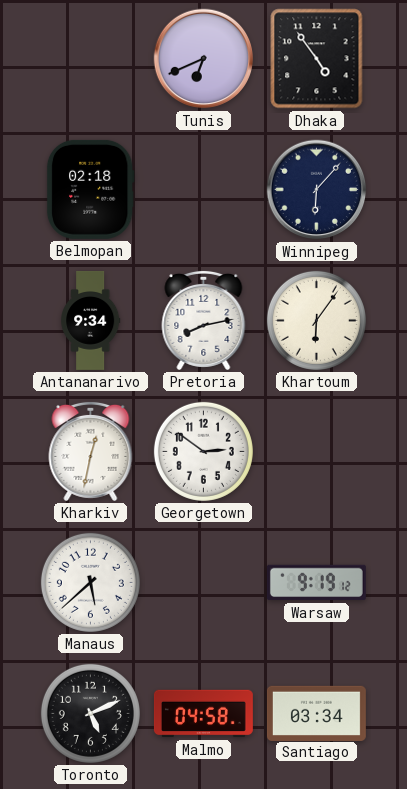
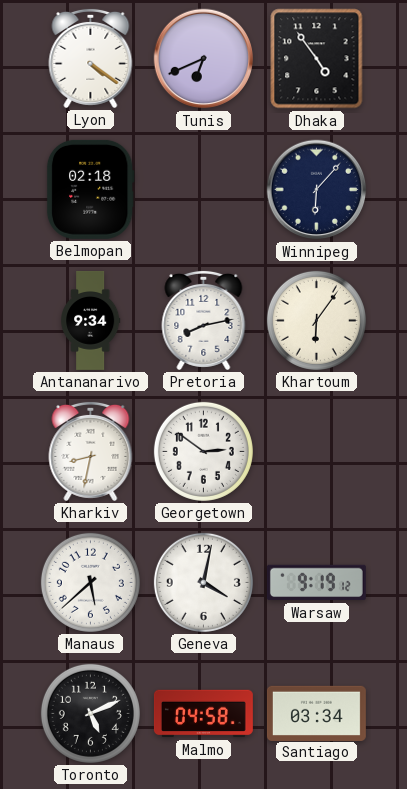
Lyon: none -> 4:21 (91, 58)
Kharkiv: 12:32 -> 8:32 (91, 451)
Geneva: none -> 4:02 (203, 582)
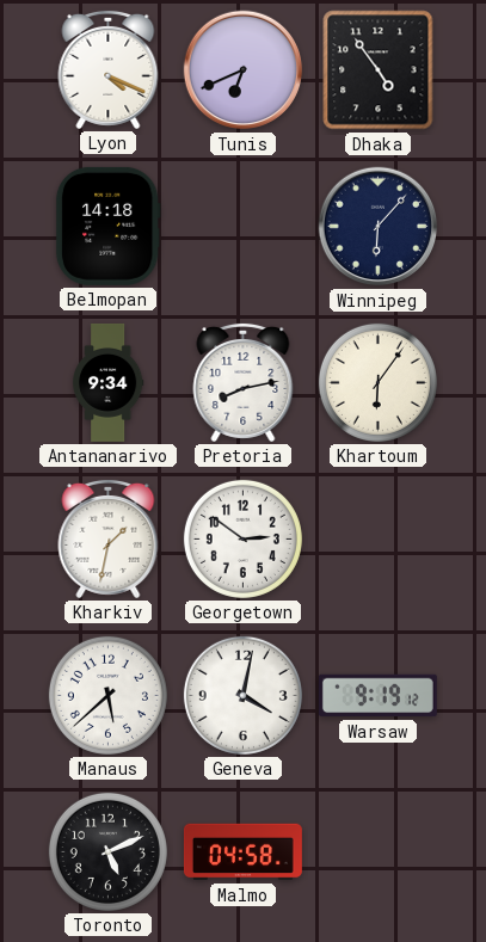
Lyon: 4:21 -> 4:19 (109, 69)
Belmopan: 02:18 -> 14:18 (107, 226)
Kharkiv: 8:32 -> 1:32 (109, 538)
Santiago: 03:34 -> none (316, 713)
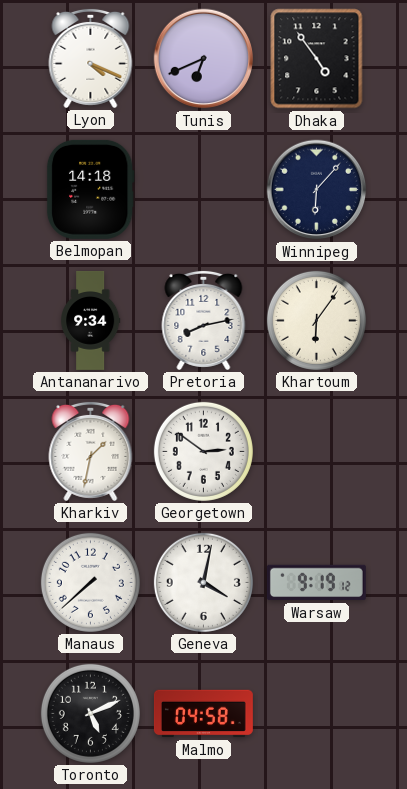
Manaus: 5:38 -> 7:38 (90, 582)
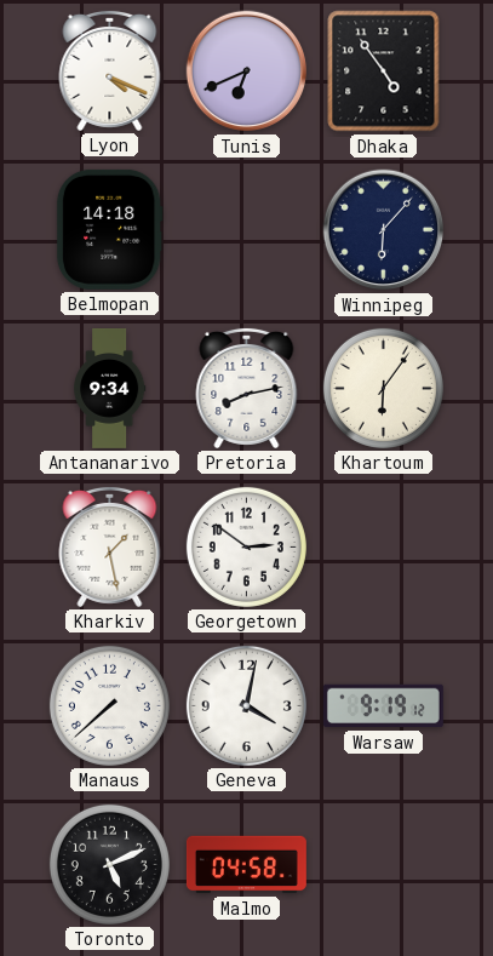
Kharkiv: 1:32 -> 1:28 (110, 546)
